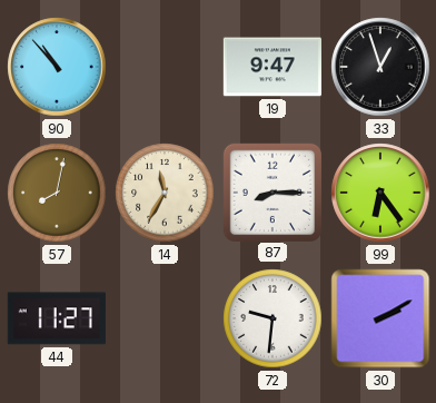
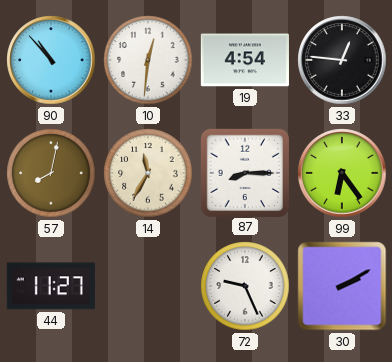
10: none -> 12:31 (148, 60)
19: 9:47 -> 4:54 (245, 60)
33: 12:57 -> 12:46 (342, 60)
72: 9:31 -> 9:26 (245, 286)
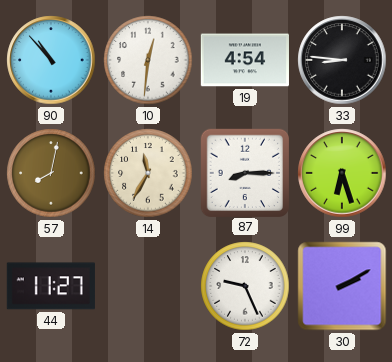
33: 12:46 -> 8:46 (342, 60)
99: 6:24 -> 6:27 (342, 173)
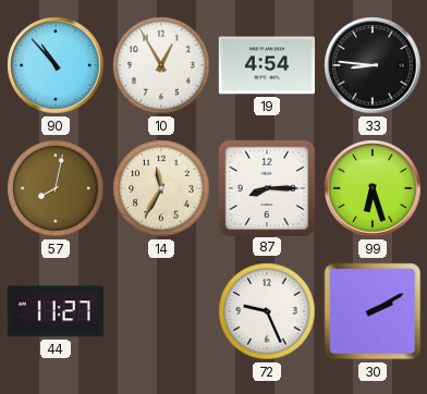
10: 12:31 -> 12:55 (161, 65)
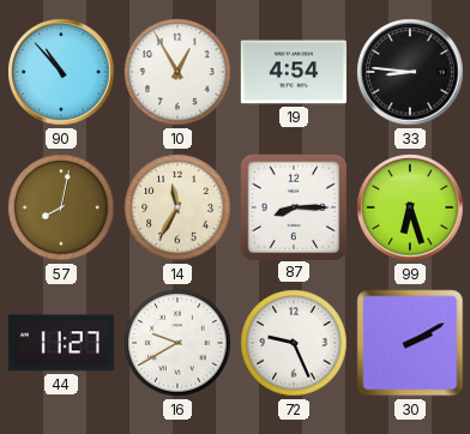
16: none -> 9:40 (177, 343)
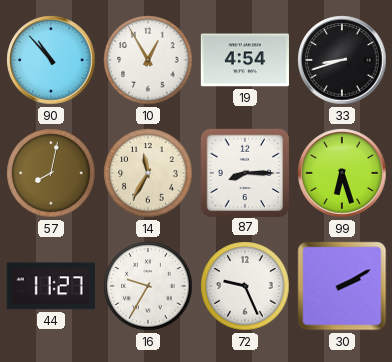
33: 8:46 -> 8:42 (342, 60)
16: 9:40 -> 9:35 (148, 286)
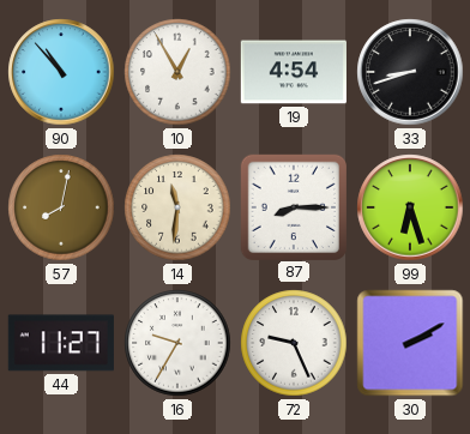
14: 11:35 -> 11:31 (177, 207)
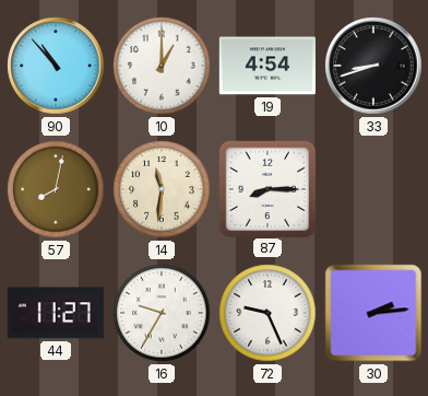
10: 12:55 -> 1:00 (162, 66)
99: 6:27 -> none (410, 207)
30: 2:10 -> 2:14 (373, 313)
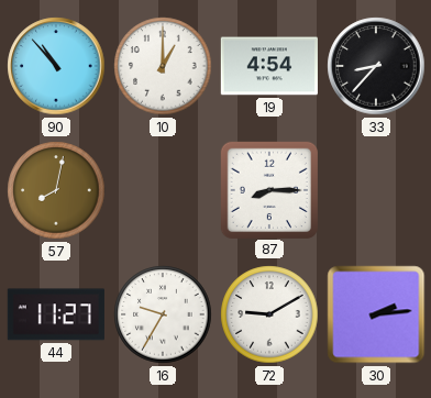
33: 8:42 -> 8:37 (376, 66)
14: 11:31 -> none (162, 189)
72: 9:26 -> 9:10 (269, 314)
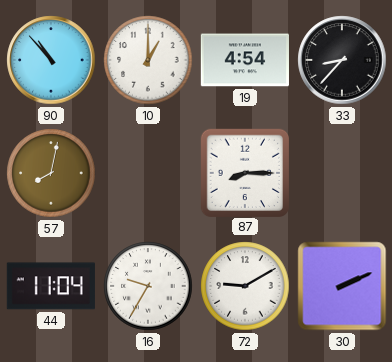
44: 11:27 -> 11:04 (51, 286)
30: 2:14 -> 2:11 (342, 286)
